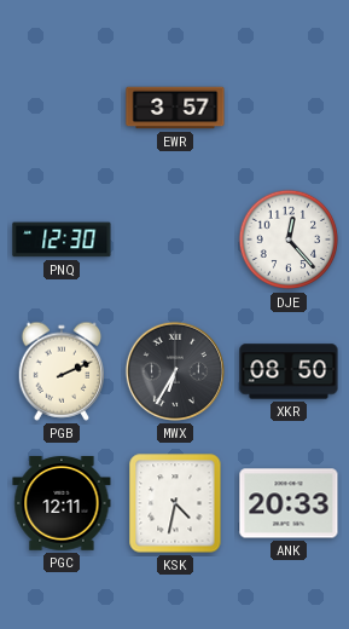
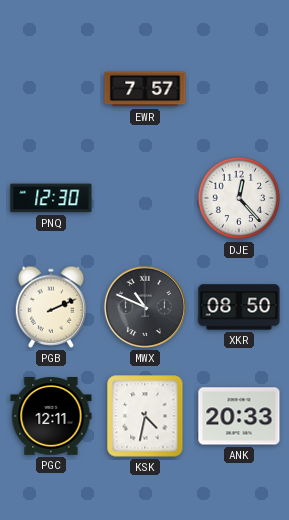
EWR: 3:57 -> 7:57 (145, 89)
MWX: 6:35 -> 10:49 (145, 307)
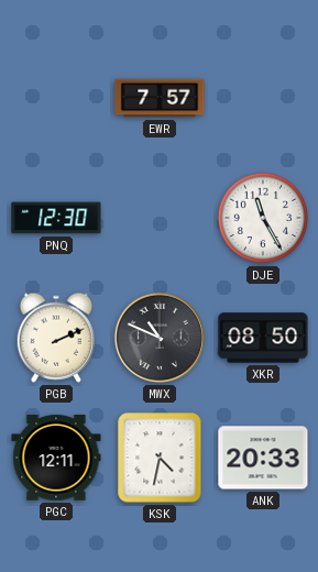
DJE: 12:23 -> 11:25 (263, 218)
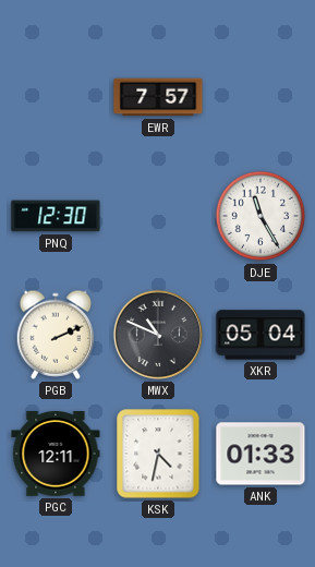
XKR: 08:50 -> 05:04 (261, 335)
ANK: 20:33 -> 01:33 (261, 454)
